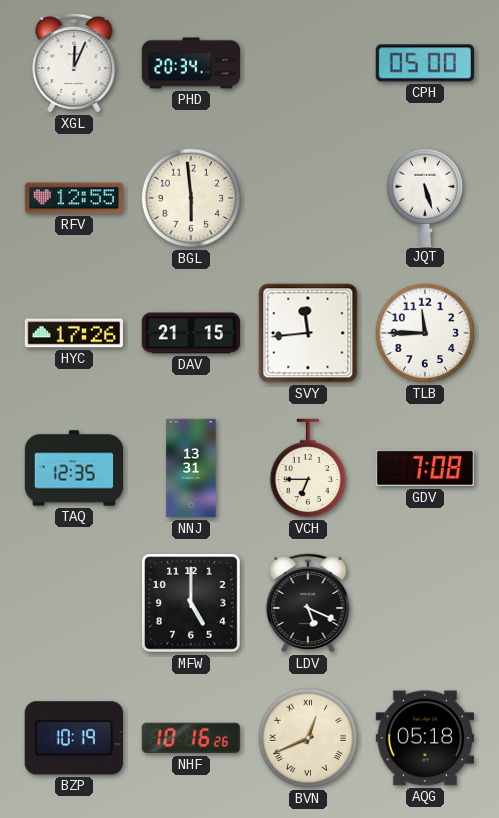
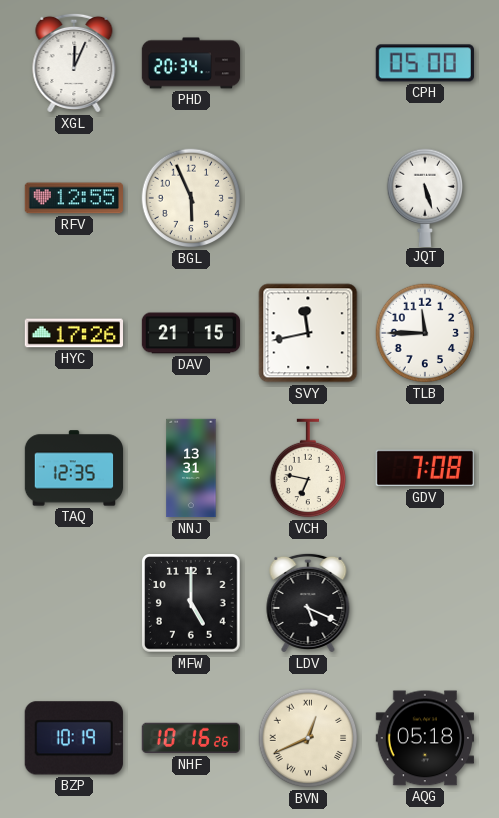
BGL: 5:59 -> 5:56 (191, 198)
SVY: 11:44 -> 11:43 (308, 333)
VCH: 6:45 -> 6:47 (308, 468)
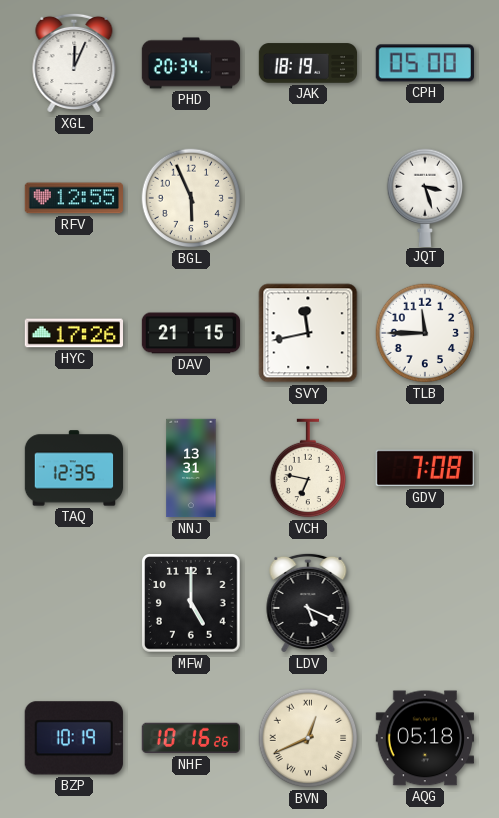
JAK: none -> 18:19 (308, 63)
JQT: 5:27 -> 3:27 (425, 197)
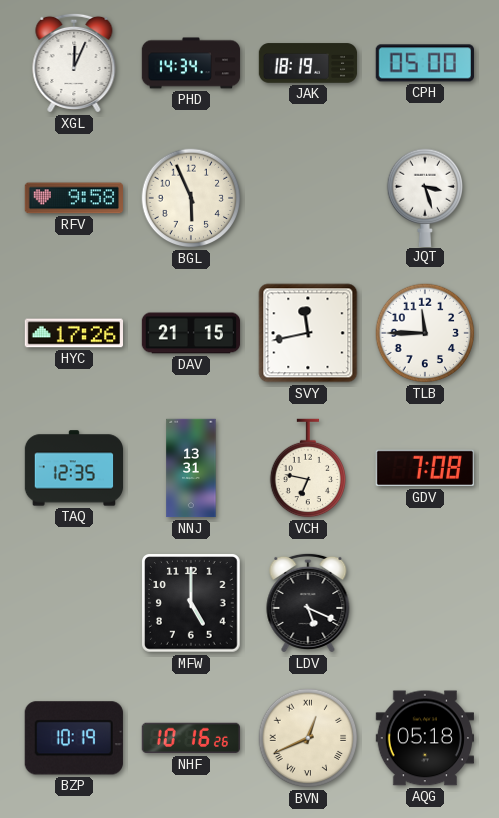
PHD: 20:34 -> 14:34 (191, 63)
RFV: 12:55 -> 9:58 (73, 198)
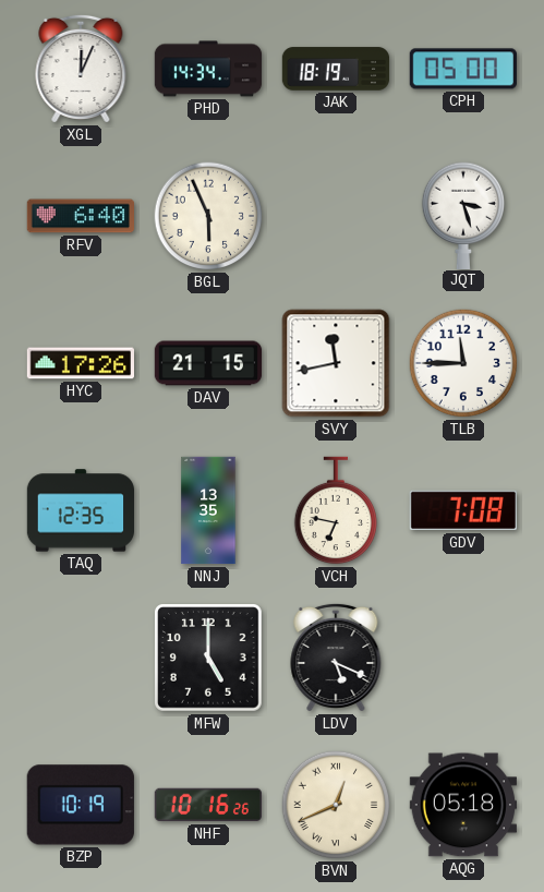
RFV: 9:58 -> 6:40 (80, 216)
NNJ: 13:31 -> 13:35 (208, 510)
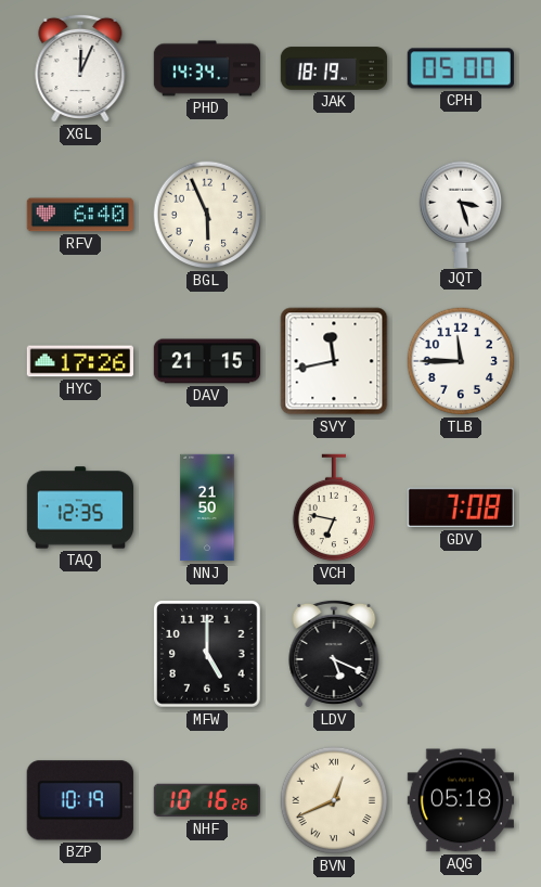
NNJ: 13:35 -> 21:50 (207, 507)
